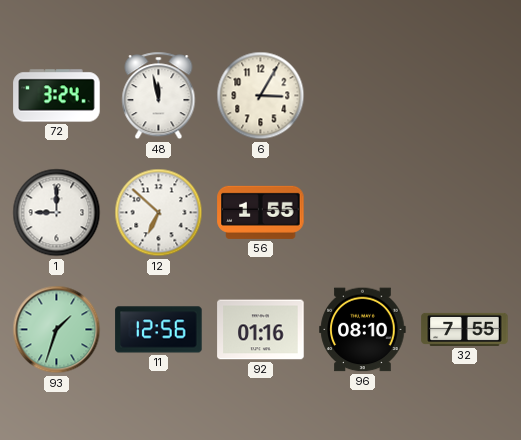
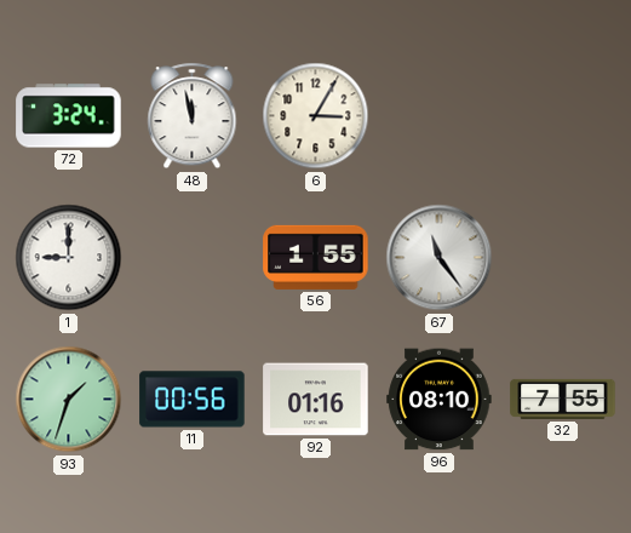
12: 6:52 -> none (159, 213)
67: none -> 11:24 (440, 258)
11: 12:56 -> 00:56 (193, 400)
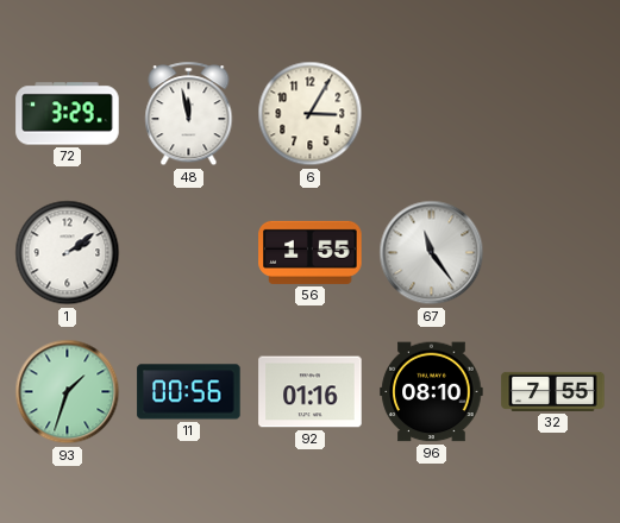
72: 3:24 -> 3:29 (68, 114)
1: 9:00 -> 2:09 (68, 253)
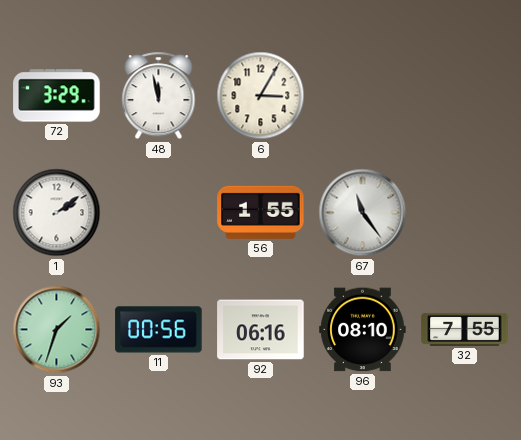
92: 01:16 -> 06:16 (261, 330)
